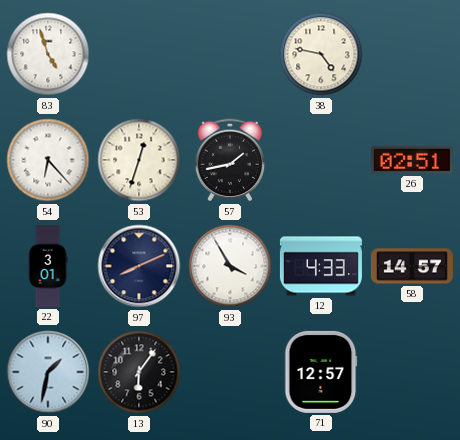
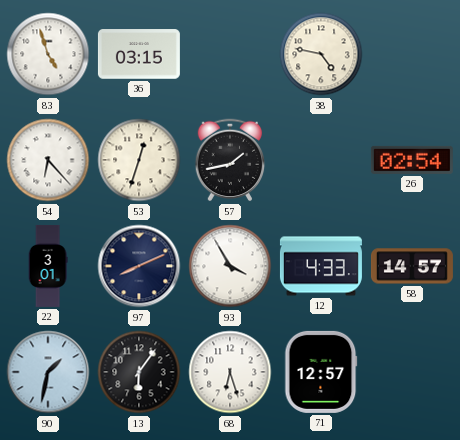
36: none -> 03:15 (139, 54)
26: 02:51 -> 02:54 (412, 160)
68: none -> 6:27 (230, 372)
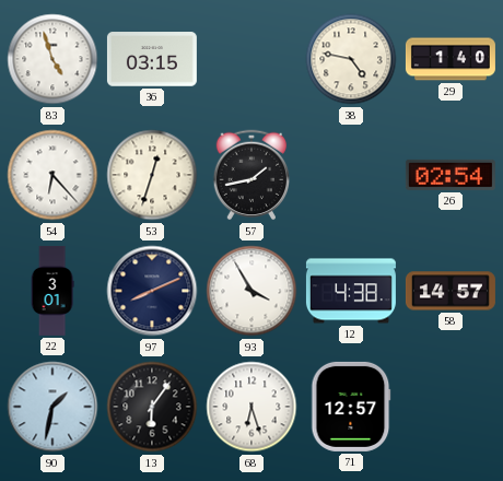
29: none -> 1:40 (451, 59)
12: 4:33 -> 4:38 (351, 291)
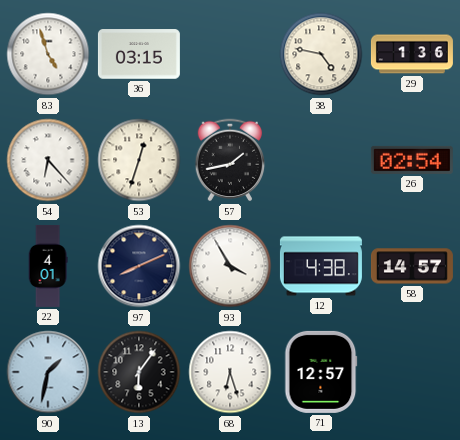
29: 1:40 -> 1:36 (412, 54)
22: 3:01 -> 4:01 (48, 266)
